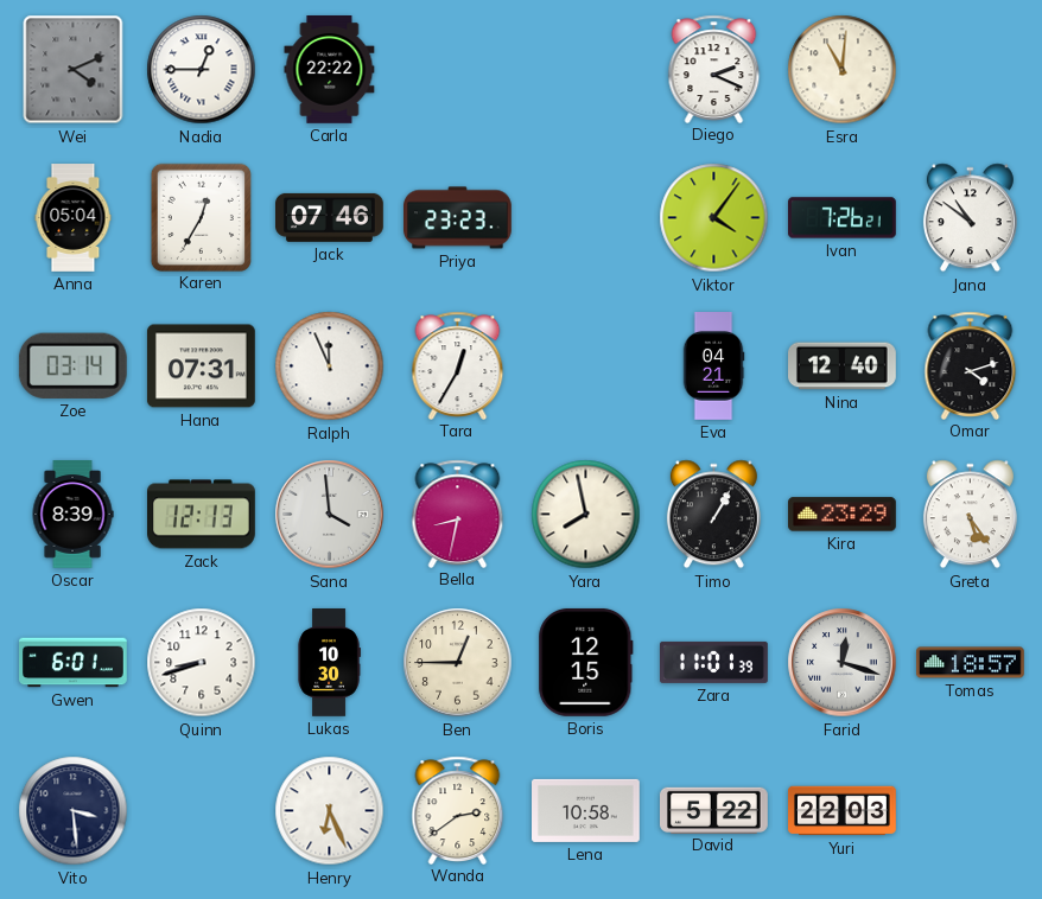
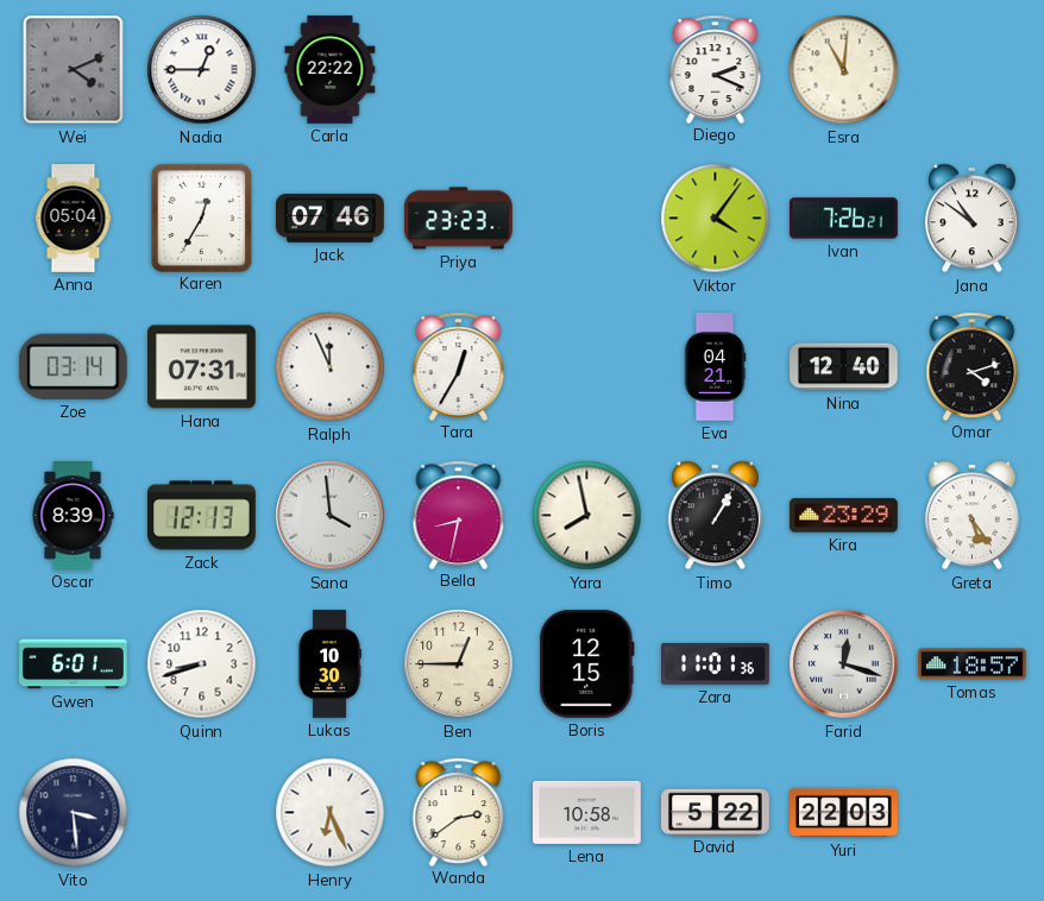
Zara: 11:01:39 -> 11:01:36 (716, 663)
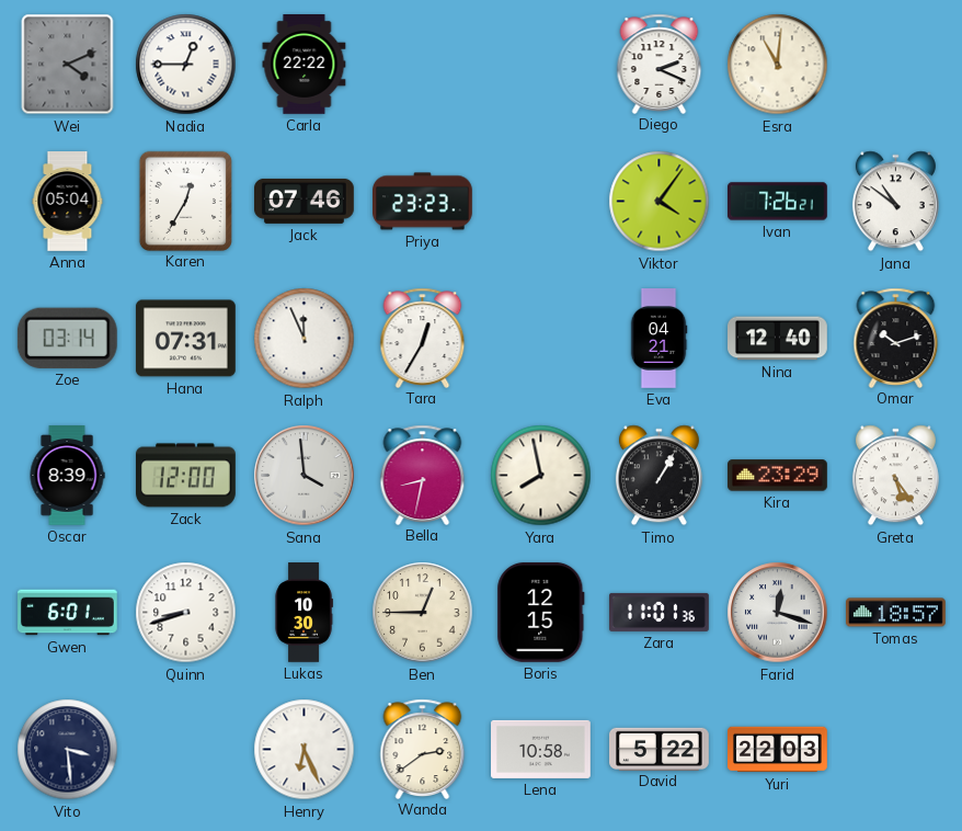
Omar: 4:12 -> 10:12 (896, 338)
Zack: 12:13 -> 12:00 (186, 476)
